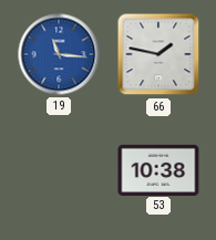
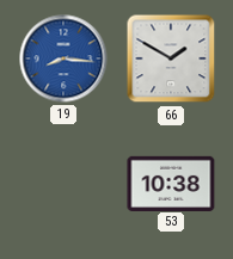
19: 11:16 -> 8:16 (63, 58)
66: 1:47 -> 1:50 (171, 58)
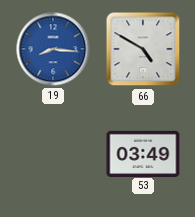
66: 1:50 -> 4:50 (143, 49)
53: 10:38 -> 03:49 (143, 153)
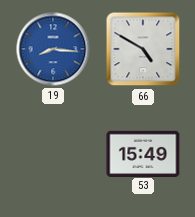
53: 03:49 -> 15:49 (143, 153)
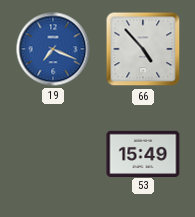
19: 8:16 -> 7:19 (53, 49)
66: 4:50 -> 4:53 (143, 49)
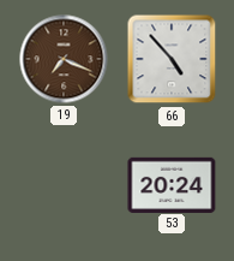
19 dial: blue -> brown (64, 59)
53: 15:49 -> 20:24 (172, 184)
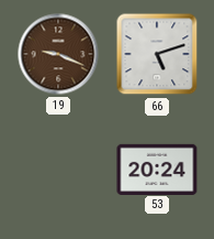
19: 7:19 -> 9:19 (58, 54)
66: 4:53 -> 5:12 (157, 54)
